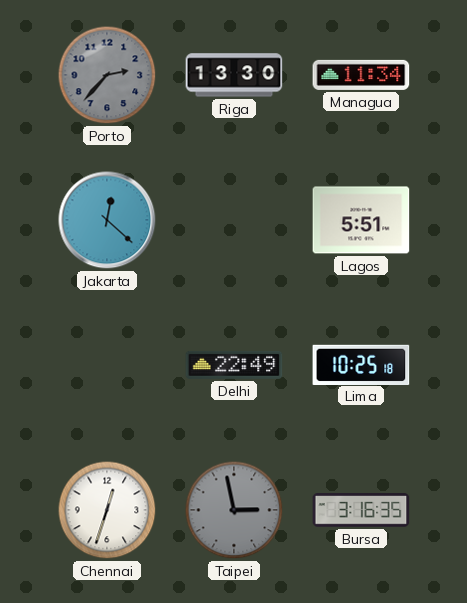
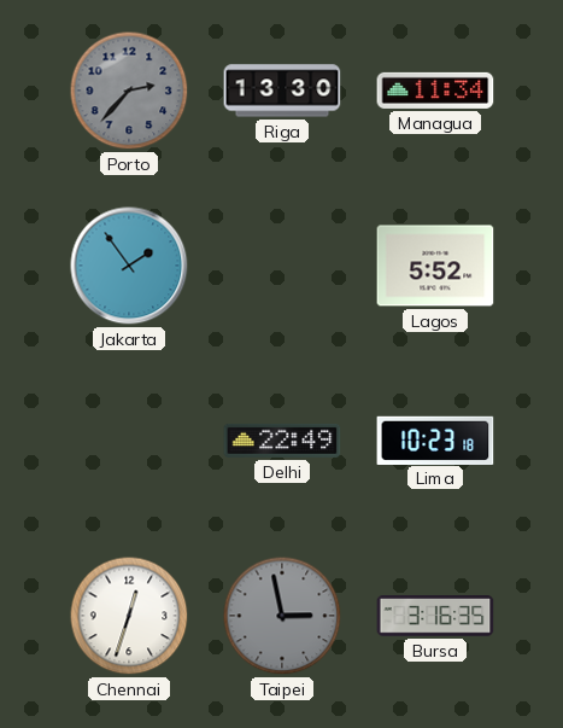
Jakarta: 12:22 -> 1:54 (129, 266)
Lagos: 5:51 -> 5:52 (435, 266)
Lima: 10:25 -> 10:23 (435, 439)
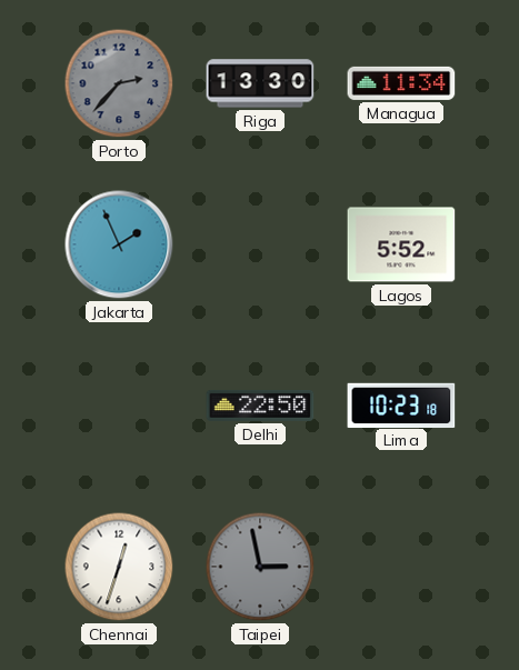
Jakarta: 1:54 -> 1:56 (119, 244)
Delhi: 22:49 -> 22:50 (260, 406)
Bursa: 3:16 -> none (435, 616)
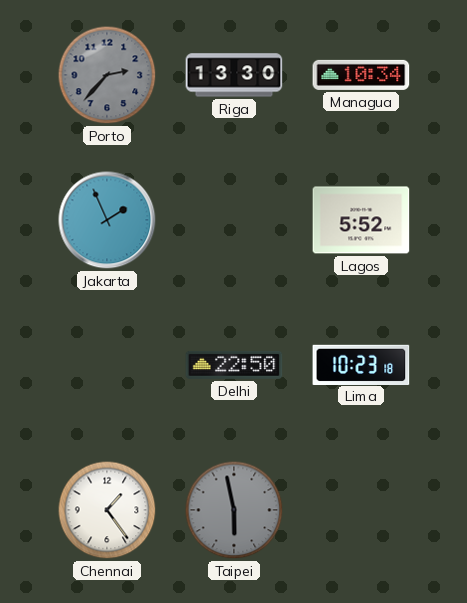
Managua: 11:34 -> 10:34 (361, 75)
Chennai: 12:33 -> 1:24 (107, 510)
Taipei: 2:58 -> 5:58 (234, 510)
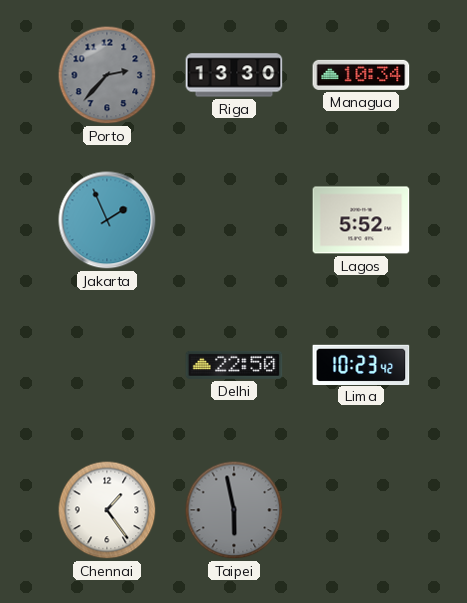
Lima: 10:23:18 -> 10:23:42 (361, 364)
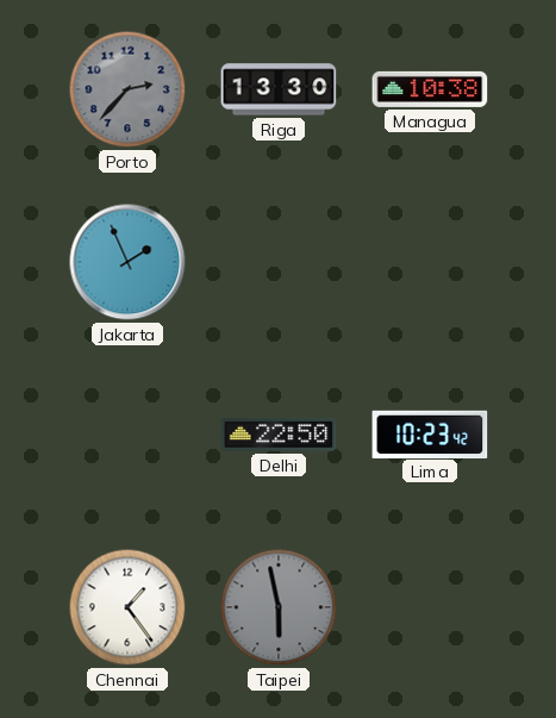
Managua: 10:34 -> 10:38 (430, 89)
Lagos: 5:52 -> none (361, 220)
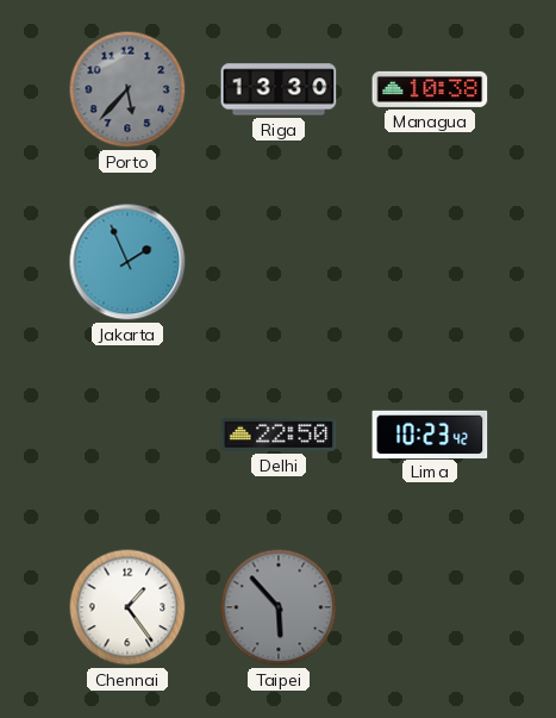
Porto: 2:37 -> 5:37 (127, 89)
Taipei: 5:58 -> 5:53 (279, 607)
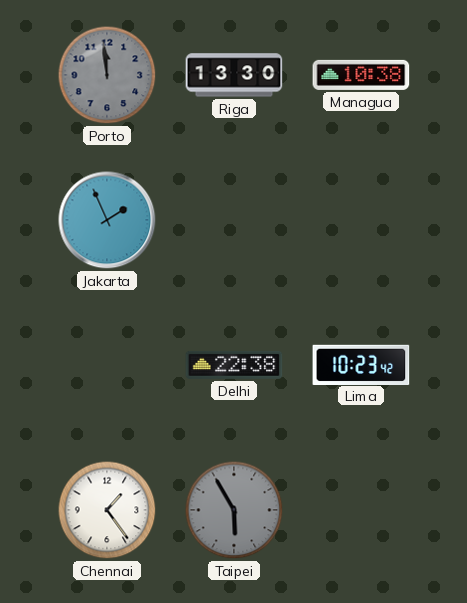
Porto: 5:37 -> 11:59 (107, 75)
Delhi: 22:50 -> 22:38 (234, 365)
Taipei: 5:53 -> 5:55 (234, 510)
